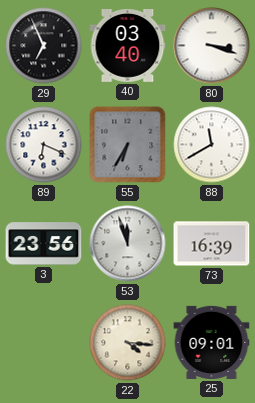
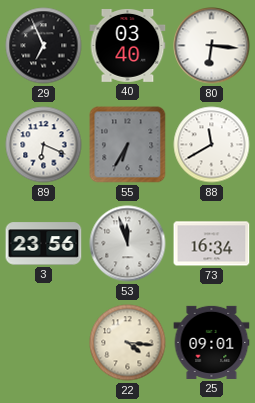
80: 3:18 -> 6:16 (212, 46)
73: 16:39 -> 16:34 (212, 244)
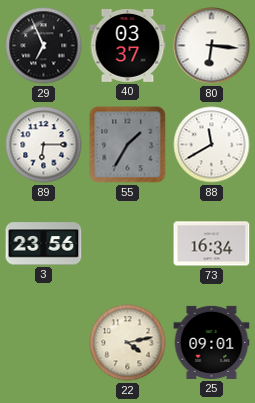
40: 03:40 -> 03:37 (128, 46)
89: 6:19 -> 6:15 (44, 145)
55: 6:35 -> 1:35 (128, 145)
53: 11:57 -> none (128, 244)
22: 4:16 -> 4:13 (128, 343)
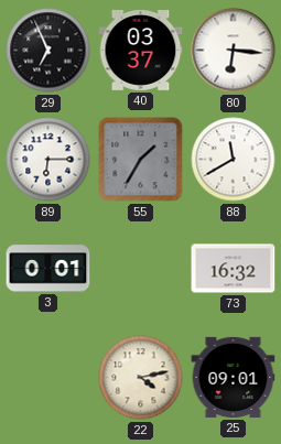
3: 23:56 -> 0:01 (48, 269)
73: 16:34 -> 16:32 (234, 269)
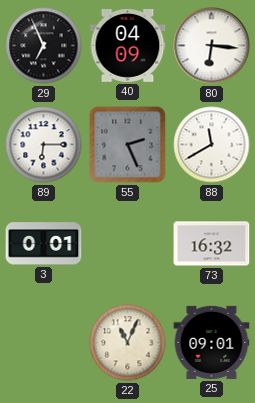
40: 03:37 -> 04:09 (128, 46)
55: 1:35 -> 2:26 (128, 145)
22: 4:13 -> 11:04 (128, 343)
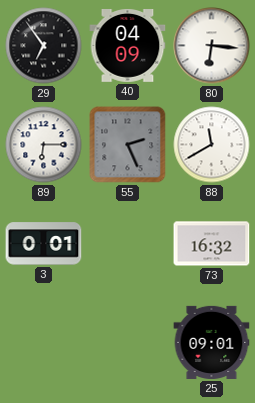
29: 6:56 -> 6:54 (44, 46)
22: 11:04 -> none (128, 343)
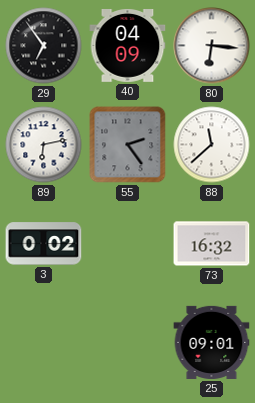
89: 6:15 -> 6:13 (44, 145)
55: 2:26 -> 2:24 (128, 145)
88: 11:40 -> 11:38 (212, 145)
3: 0:01 -> 0:02 (44, 244)
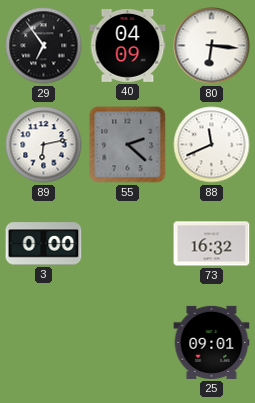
55: 2:24 -> 2:22 (128, 145)
88: 11:38 -> 11:41 (212, 145)
3: 0:02 -> 0:00 (44, 244)
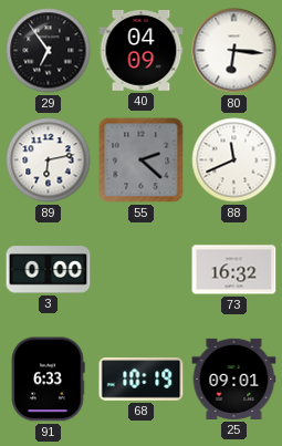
91: none -> 6:33 (48, 380)
68: none -> 10:19 (142, 380)
